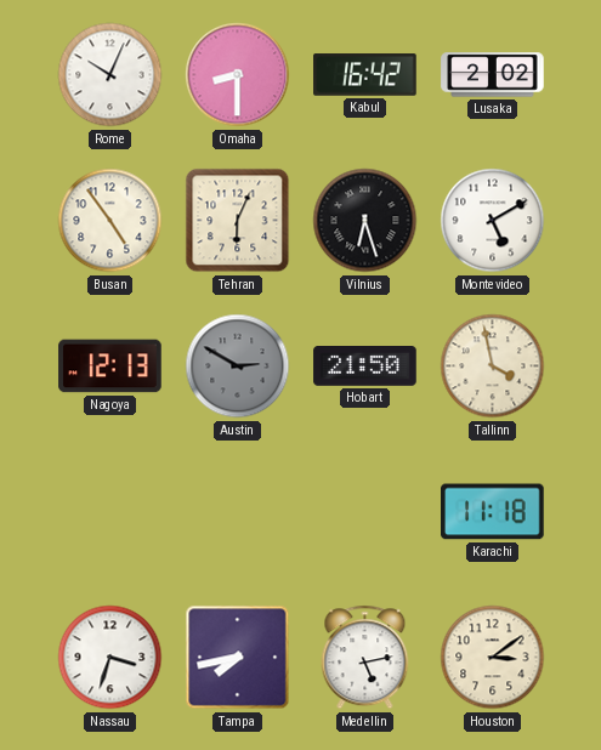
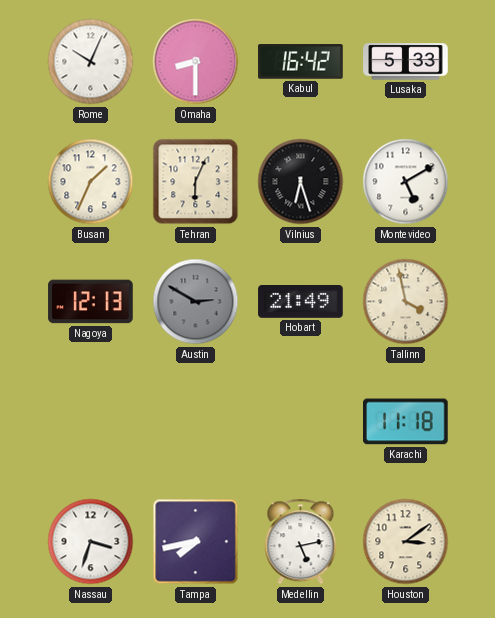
Lusaka: 2:02 -> 5:33 (406, 62)
Busan: 4:54 -> 1:34 (91, 182)
Hobart: 21:50 -> 21:49 (301, 302)
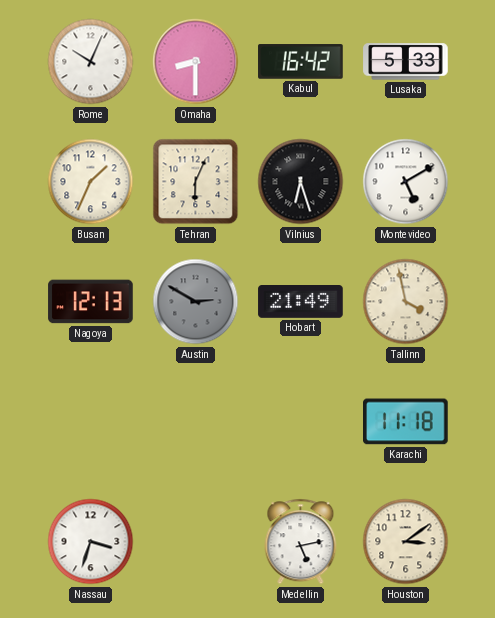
Tampa: 7:43 -> none (196, 542)
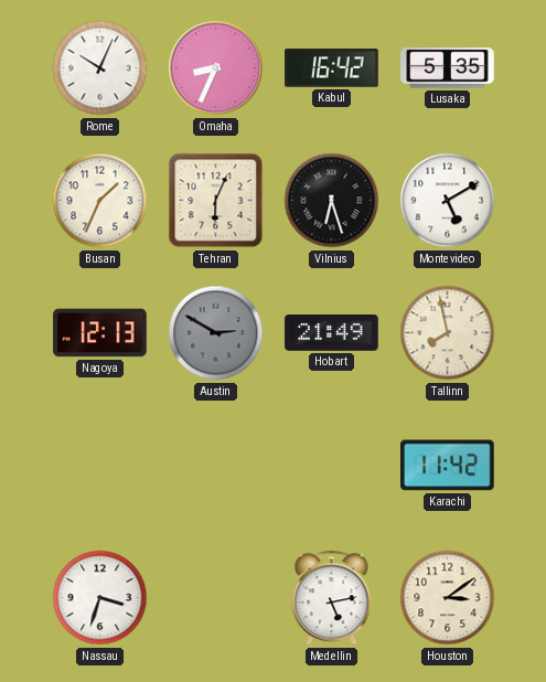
Omaha: 8:30 -> 8:34 (216, 68)
Lusaka: 5:33 -> 5:35 (448, 68)
Tallinn: 3:58 -> 7:58 (448, 333)
Karachi: 11:18 -> 11:42 (448, 466)
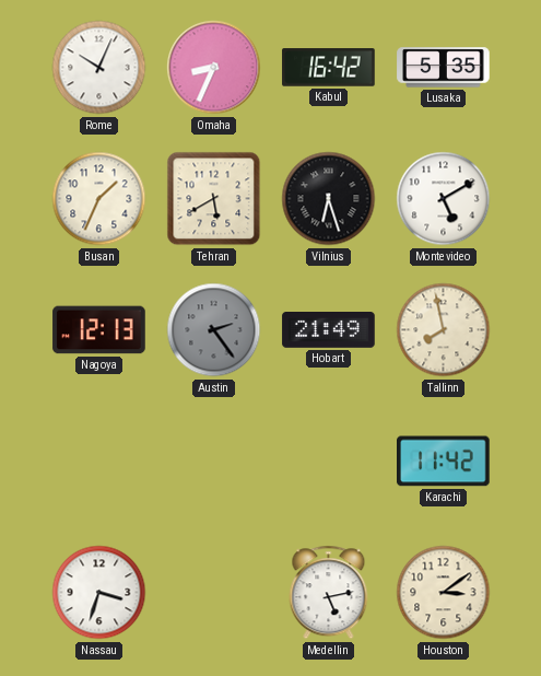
Tehran: 6:04 -> 5:40 (214, 199)
Austin: 2:50 -> 2:24 (214, 330)
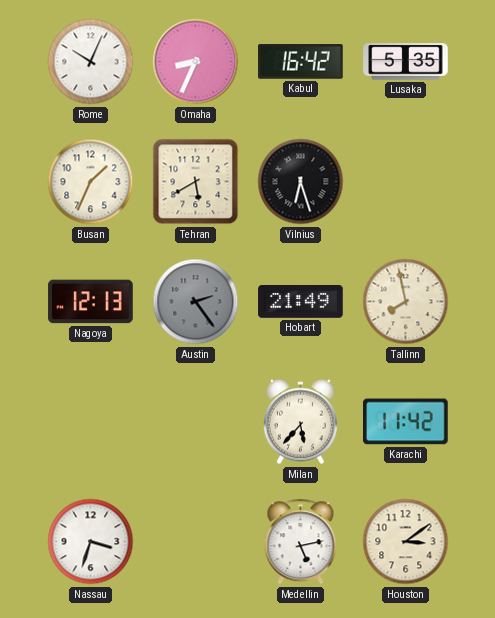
Montevideo: 5:10 -> none (444, 199)
Milan: none -> 5:37 (300, 422)
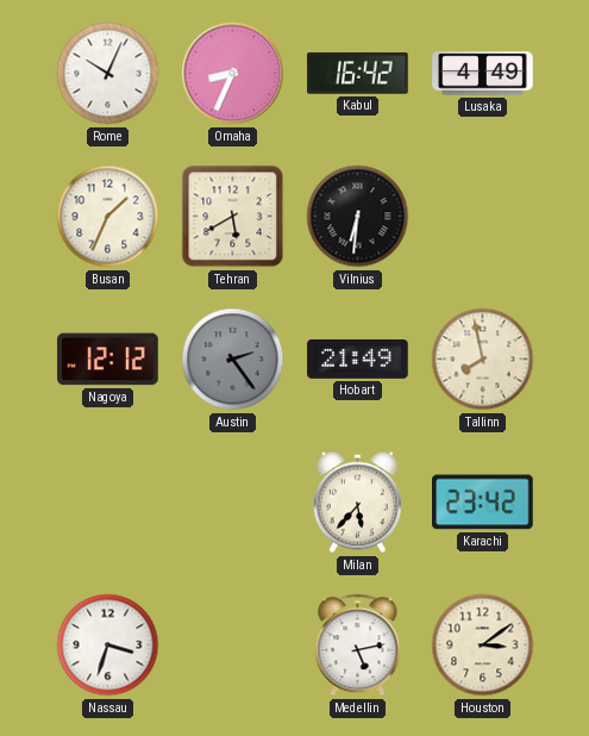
Lusaka: 5:35 -> 4:49 (483, 74)
Vilnius: 6:27 -> 6:31 (358, 217)
Nagoya: 12:13 -> 12:12 (108, 360)
Karachi: 11:42 -> 23:42 (483, 503)
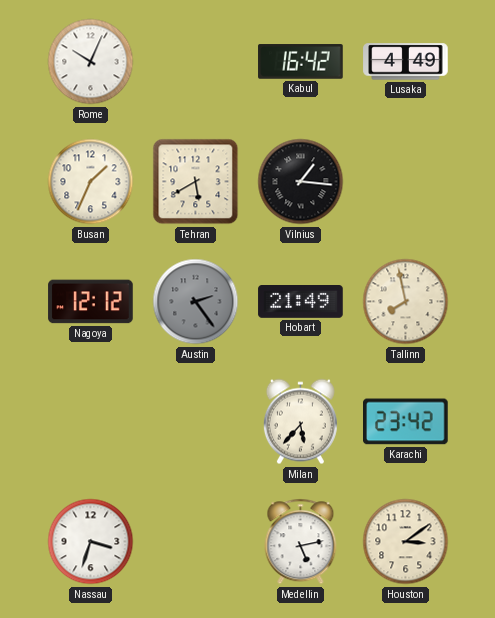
Omaha: 8:34 -> none (233, 74)
Vilnius: 6:31 -> 1:16 (301, 182)
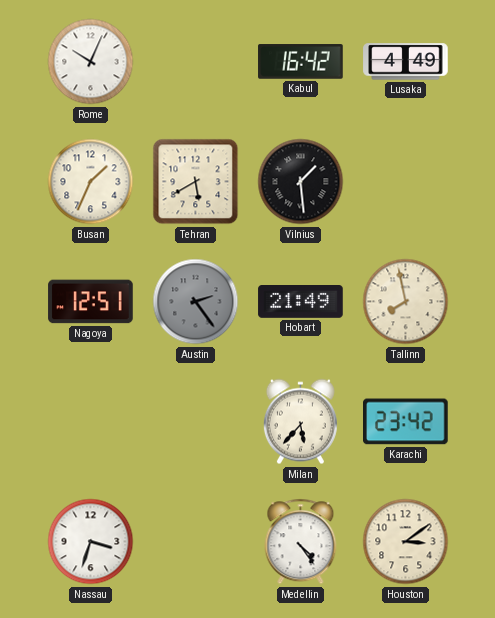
Vilnius: 1:16 -> 1:29 (301, 182)
Nagoya: 12:12 -> 12:51 (91, 302)
Medellin: 5:13 -> 4:24 (301, 542)
